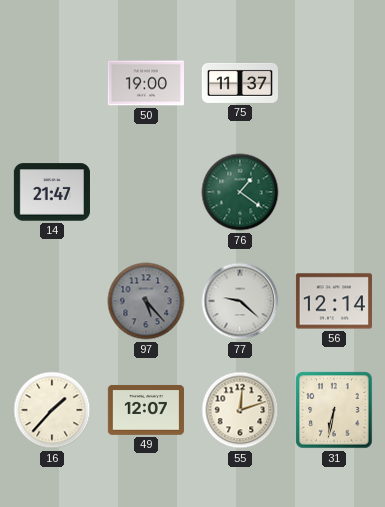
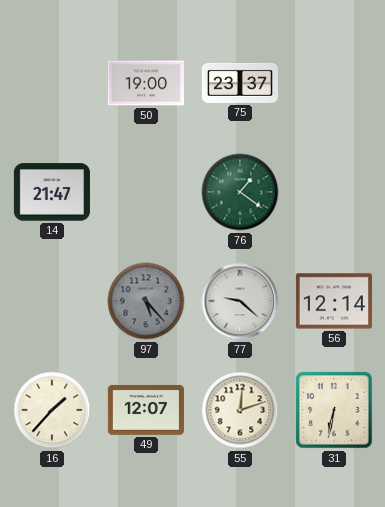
75: 11:37 -> 23:37 (239, 83)
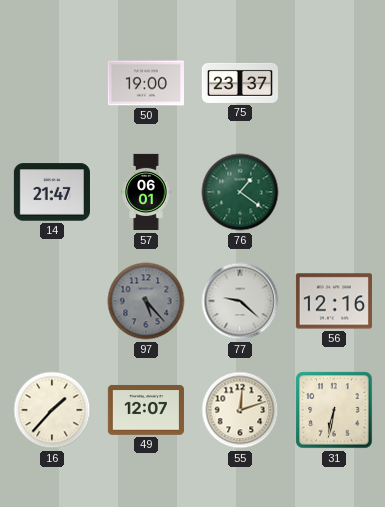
57: none -> 06:01 (146, 192)
56: 12:14 -> 12:16 (334, 301)
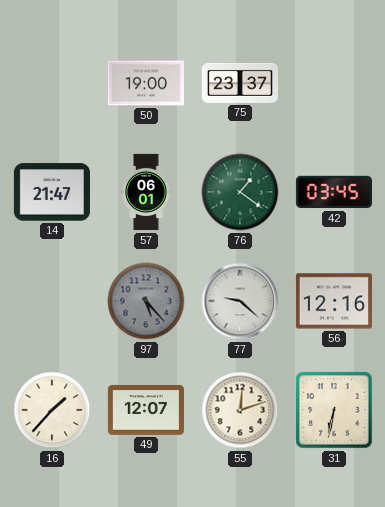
42: none -> 03:45 (333, 192)
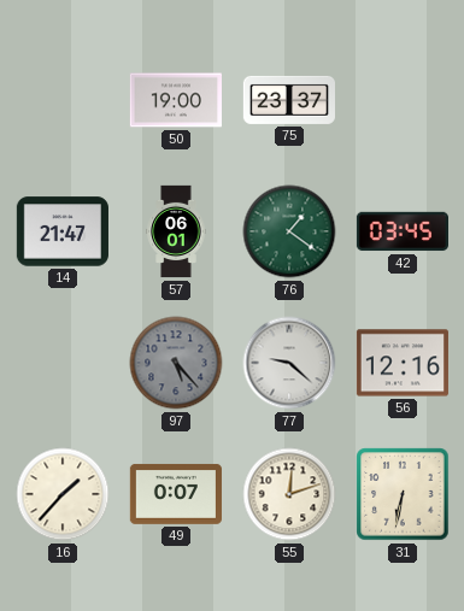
49: 12:07 -> 0:07 (176, 494)
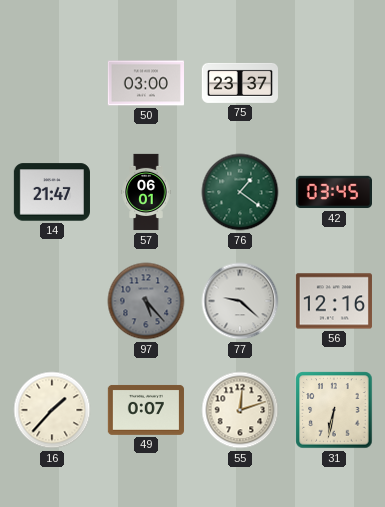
50: 19:00 -> 03:00 (145, 83)
